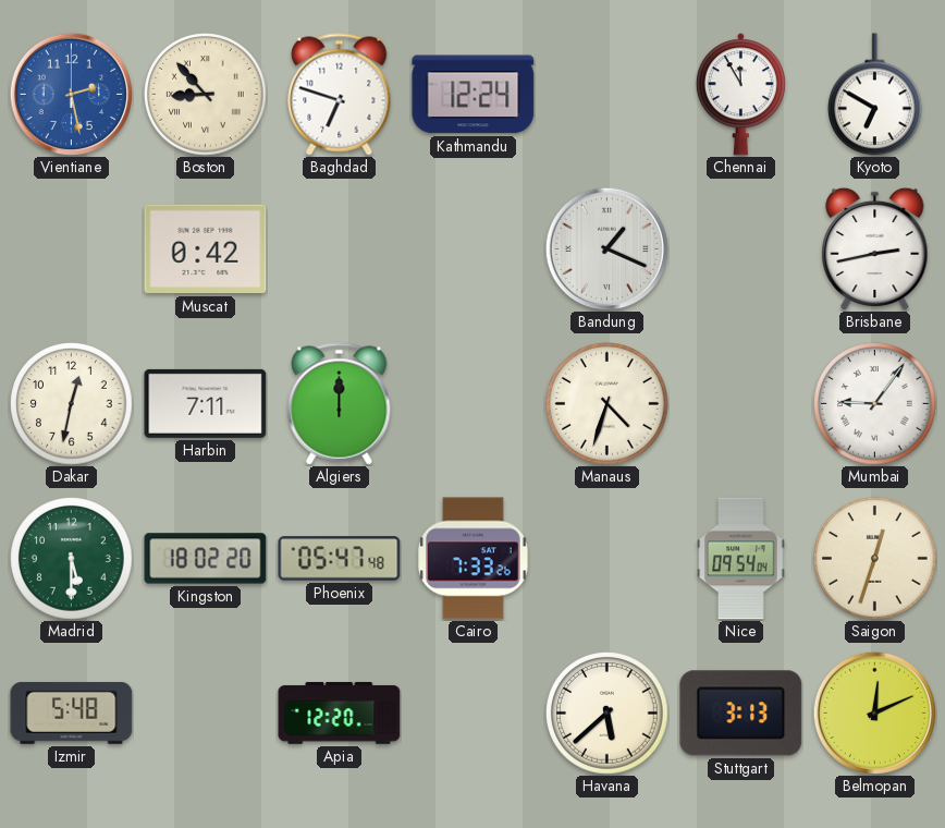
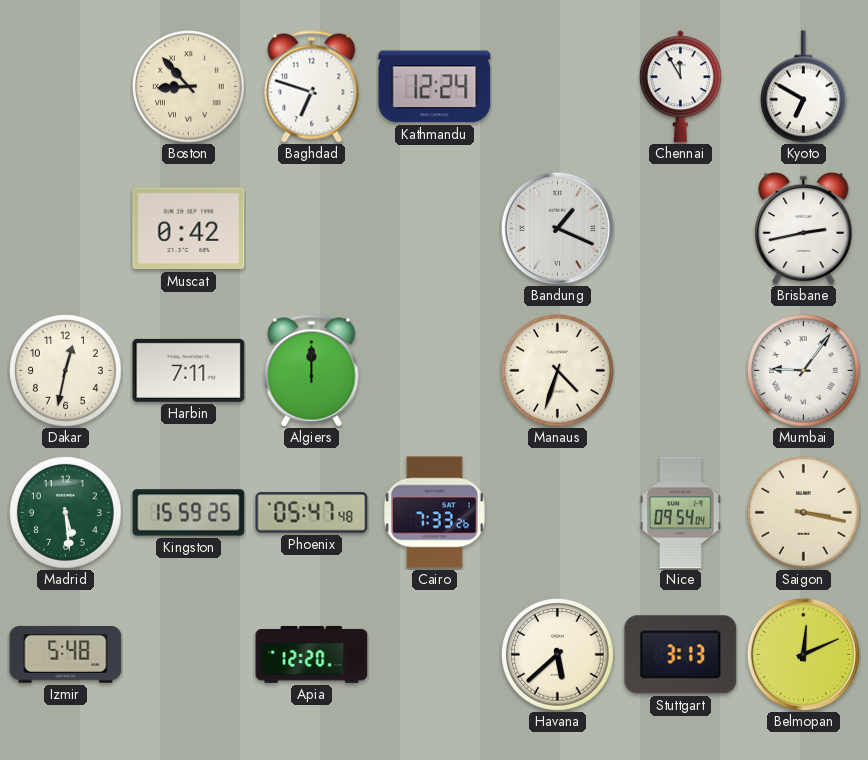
Vientiane: 2:28 -> none (71, 94)
Madrid: 5:30 -> 5:29 (66, 513)
Kingston: 18:02 -> 15:59 (189, 513)
Saigon: 12:33 -> 3:17 (804, 513)
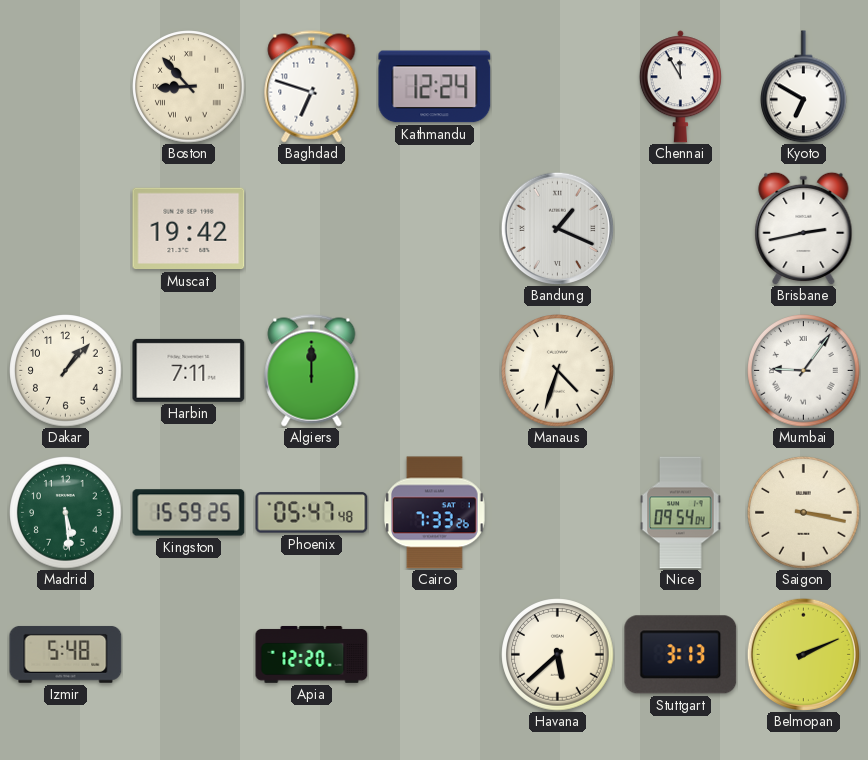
Muscat: 0:42 -> 19:42 (189, 229)
Dakar: 12:32 -> 1:07 (66, 371)
Belmopan: 12:11 -> 2:11 (803, 654)
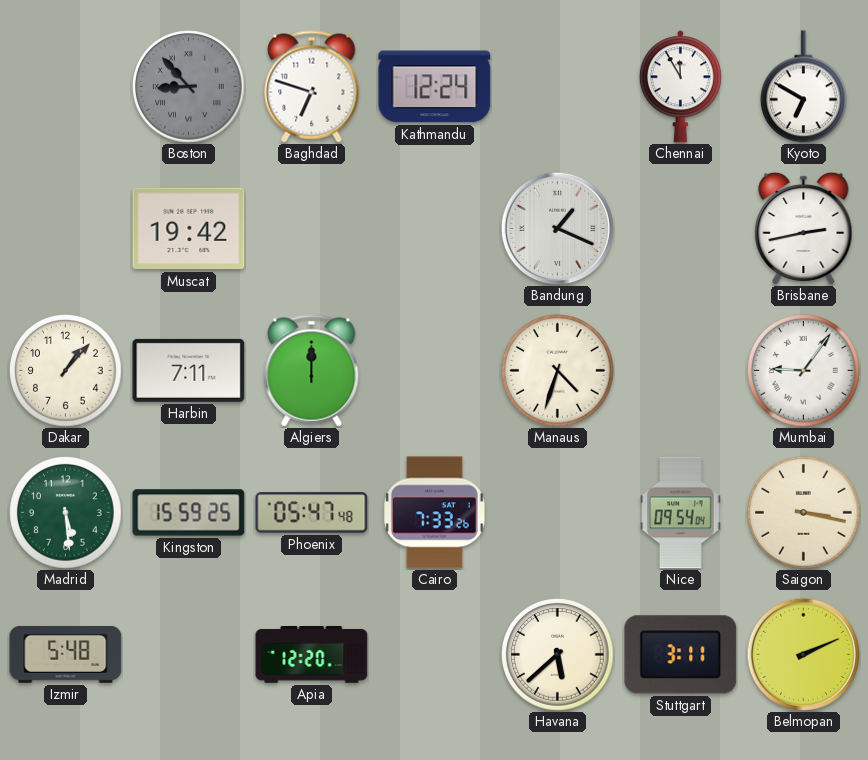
Boston dial: cream -> grey (189, 87)
Stuttgart: 3:13 -> 3:11 (681, 655)
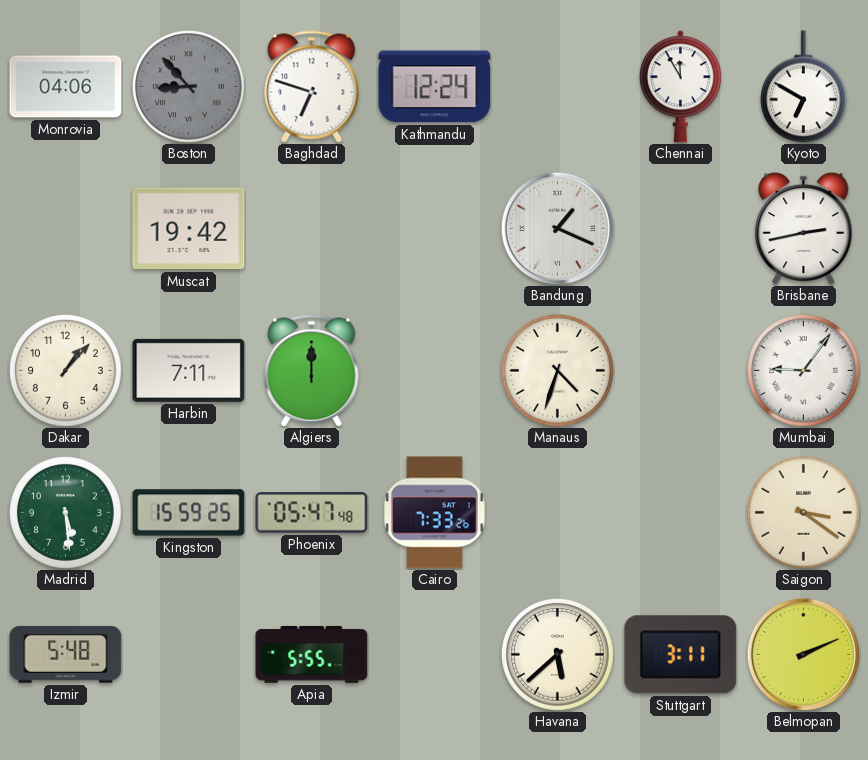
Monrovia: none -> 04:06 (66, 87)
Nice: 09:54 -> none (681, 513)
Saigon: 3:17 -> 3:21 (804, 513)
Apia: 12:20 -> 5:55 (312, 654)
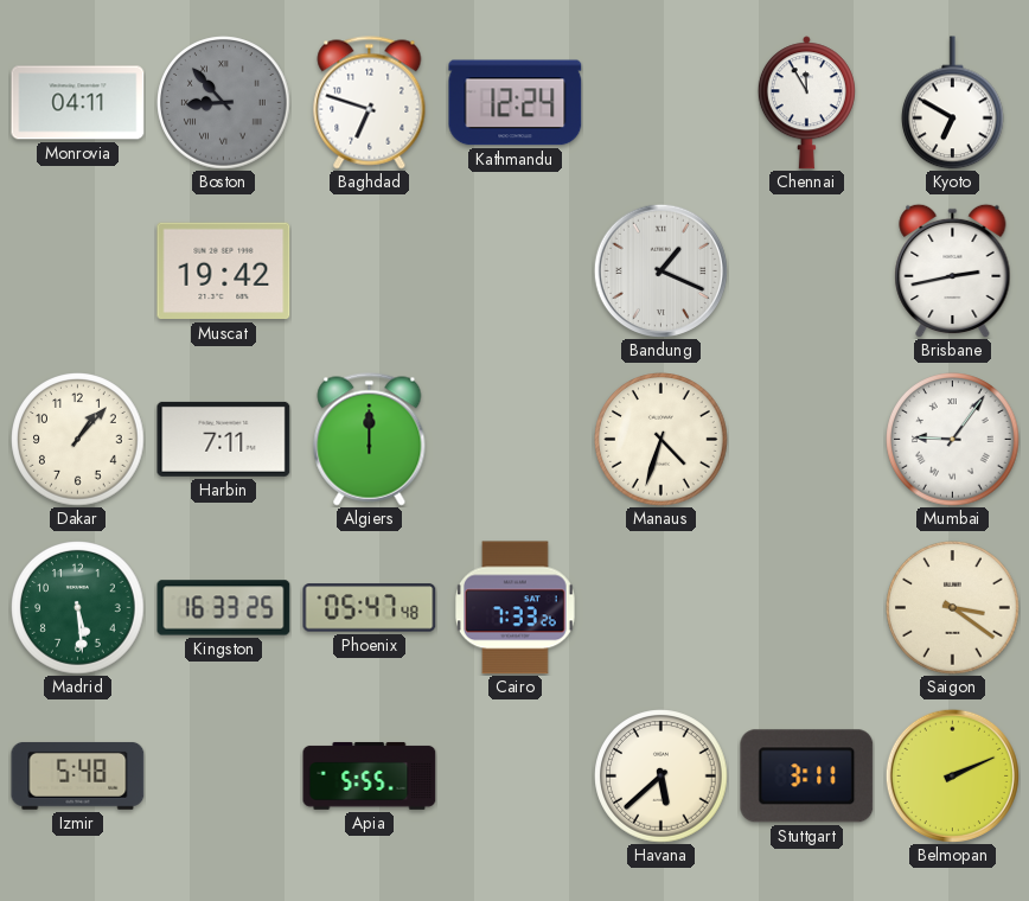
Monrovia: 04:06 -> 04:11 (78, 103)
Kingston: 15:59 -> 16:33 (224, 608)
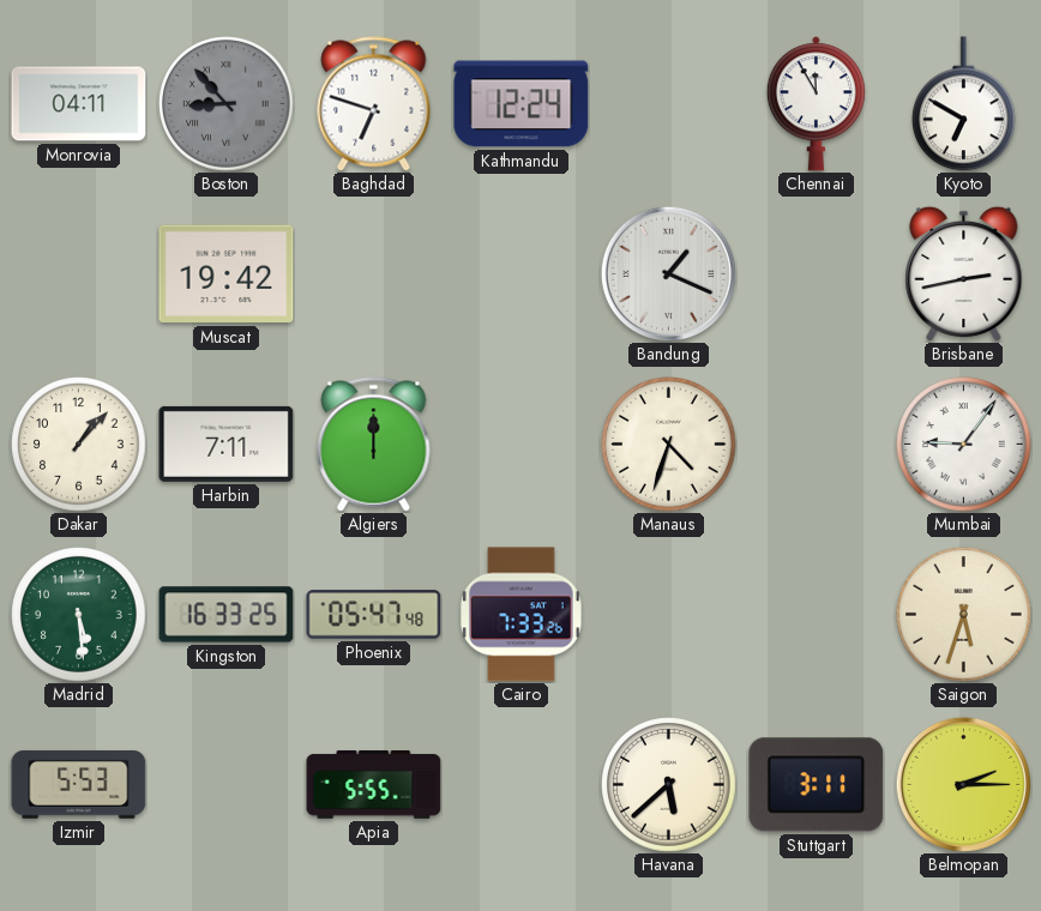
Saigon: 3:21 -> 5:33 (964, 615)
Izmir: 5:48 -> 5:53 (79, 785)
Belmopan: 2:11 -> 2:15 (963, 784)
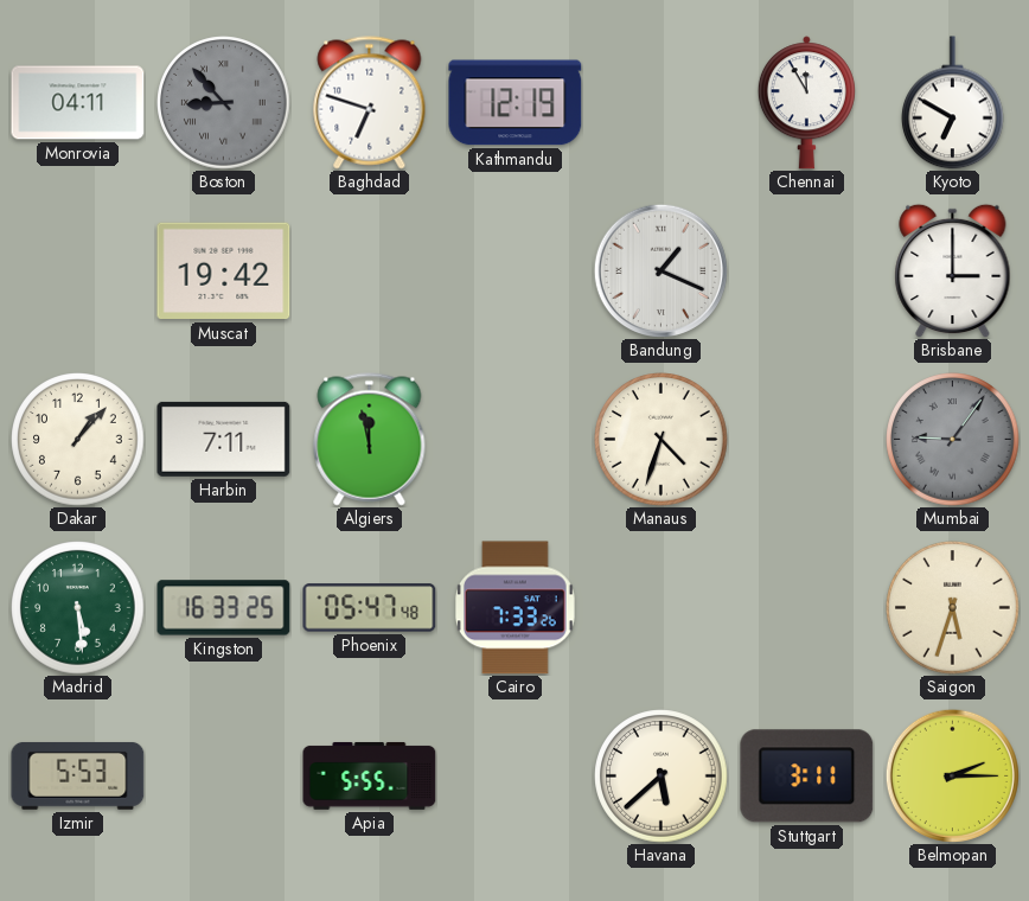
Kathmandu: 12:24 -> 12:19 (516, 103)
Brisbane: 2:43 -> 3:00 (953, 270)
Algiers: 12:00 -> 11:58 (370, 440)
Mumbai dial: white -> grey (953, 440)
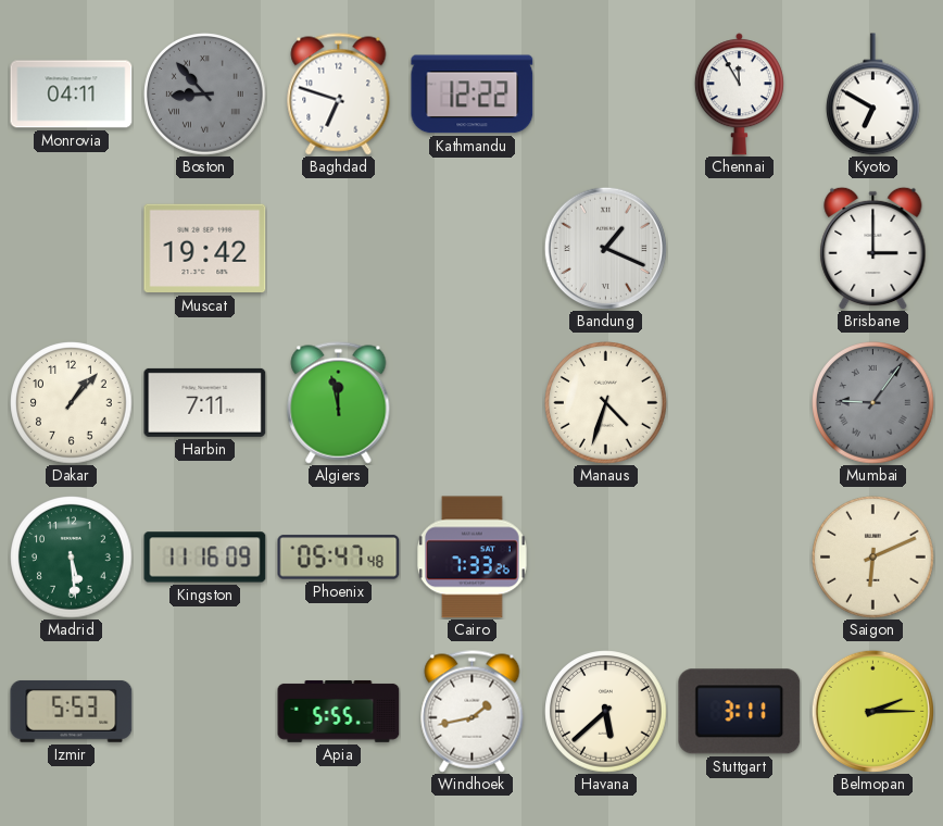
Kathmandu: 12:19 -> 12:22 (473, 95)
Kingston: 16:33 -> 11:16 (205, 558)
Saigon: 5:33 -> 6:11 (873, 558)
Windhoek: none -> 1:43 (473, 712)
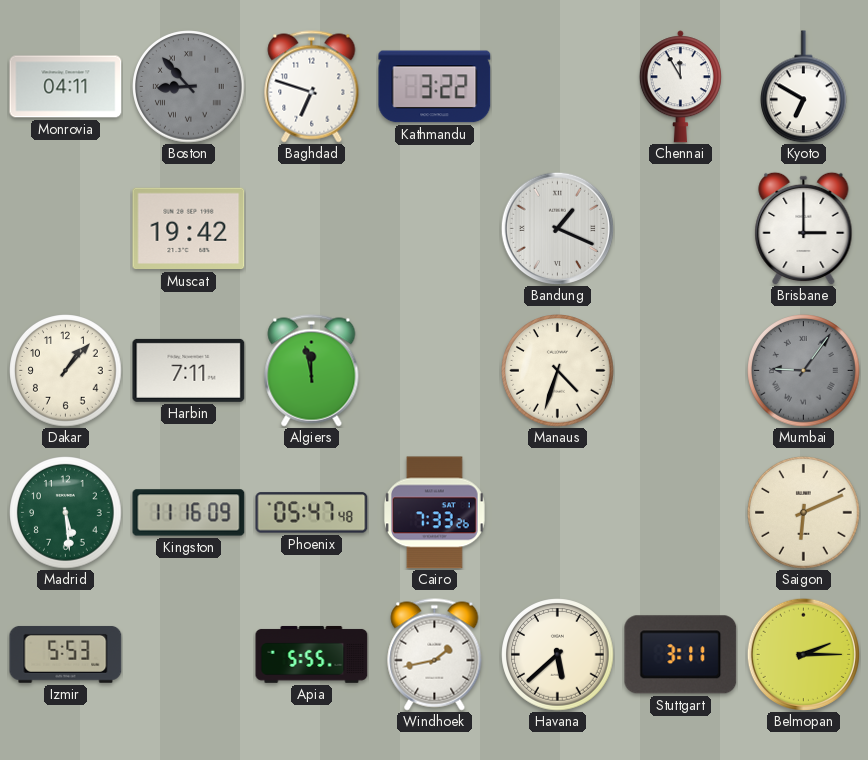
Kathmandu: 12:22 -> 3:22 (435, 87)
